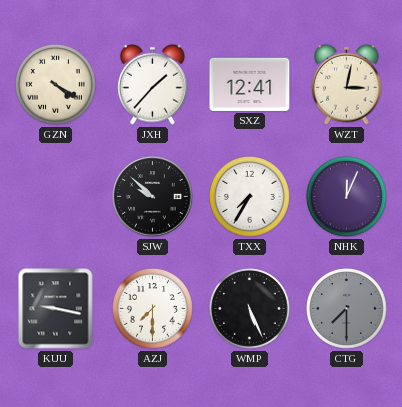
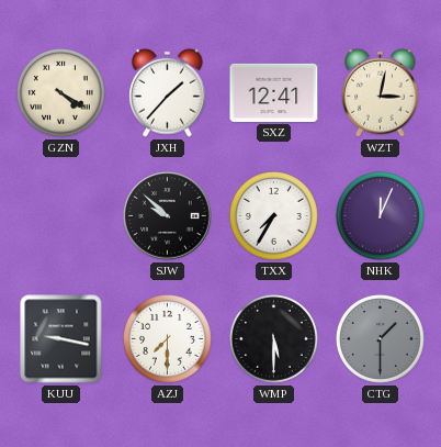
WMP: 5:26 -> 5:30 (273, 338)
CTG: 7:30 -> 1:30 (380, 338)
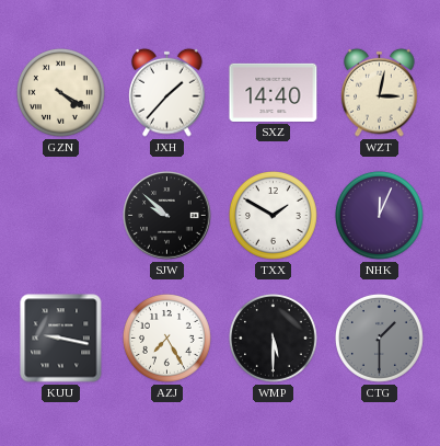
SXZ: 12:41 -> 14:40 (274, 92)
TXX: 7:35 -> 1:50 (273, 215)
AZJ: 7:30 -> 7:25 (166, 338)
